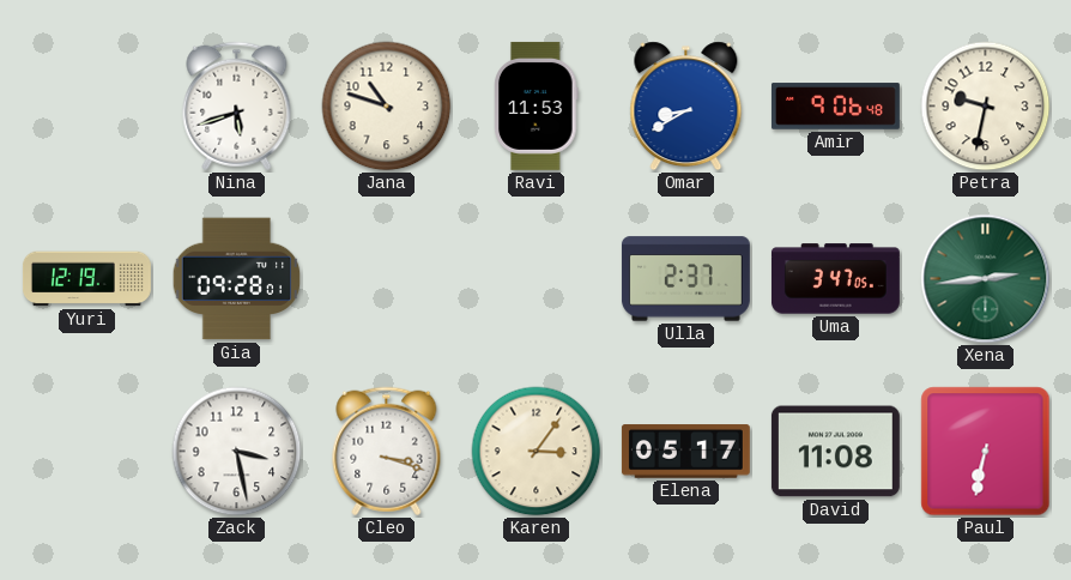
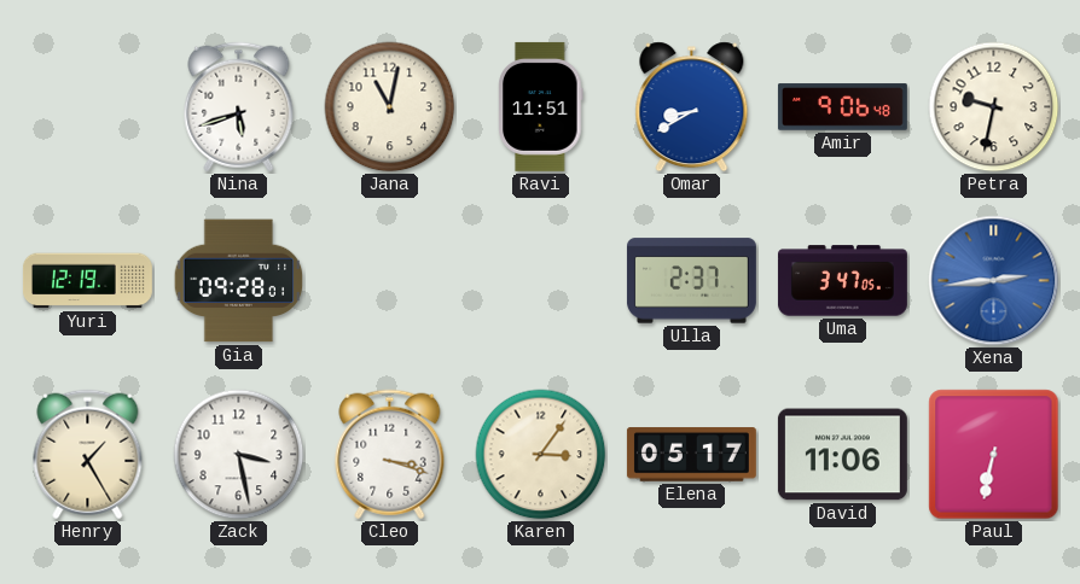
Jana: 10:48 -> 11:02 (390, 107)
Ravi: 11:53 -> 11:51 (541, 106)
Xena dial: green -> blue (994, 281)
Henry: none -> 1:25 (88, 455)
David: 11:08 -> 11:06 (842, 455)
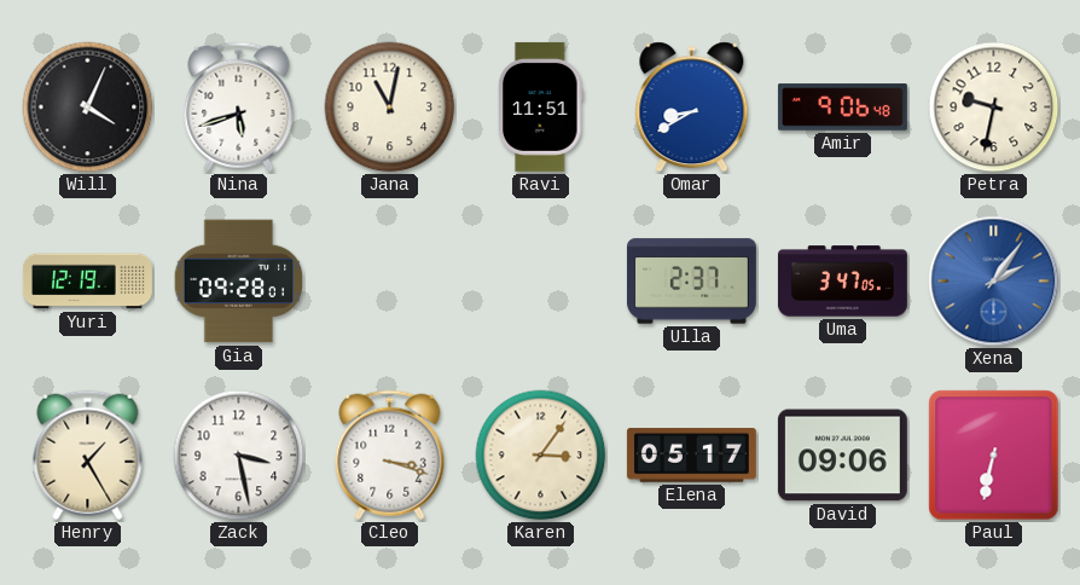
Will: none -> 4:04 (88, 108)
Xena: 2:44 -> 2:06 (994, 282)
David: 11:06 -> 09:06 (842, 456)
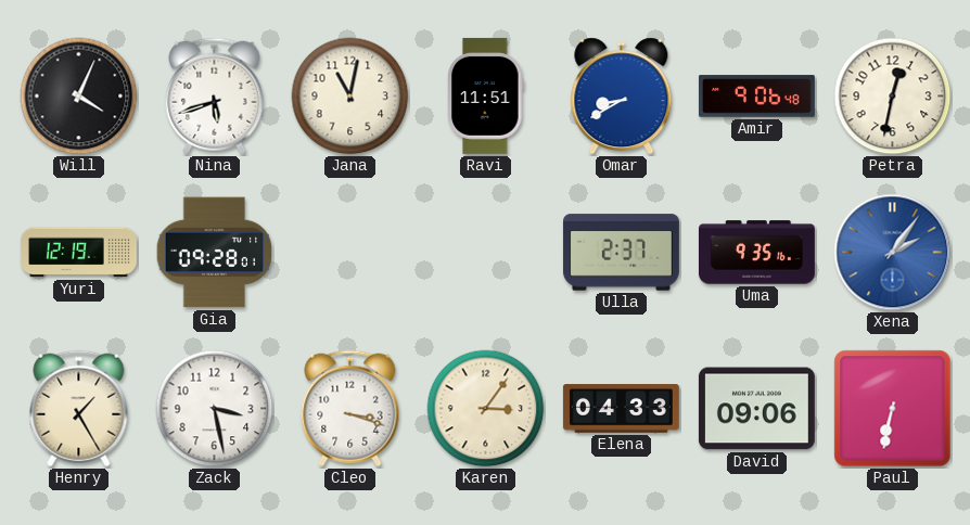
Petra: 9:32 -> 12:32 (893, 97)
Uma: 3:47 -> 9:35 (756, 253)
Elena: 05:17 -> 04:33 (621, 409)
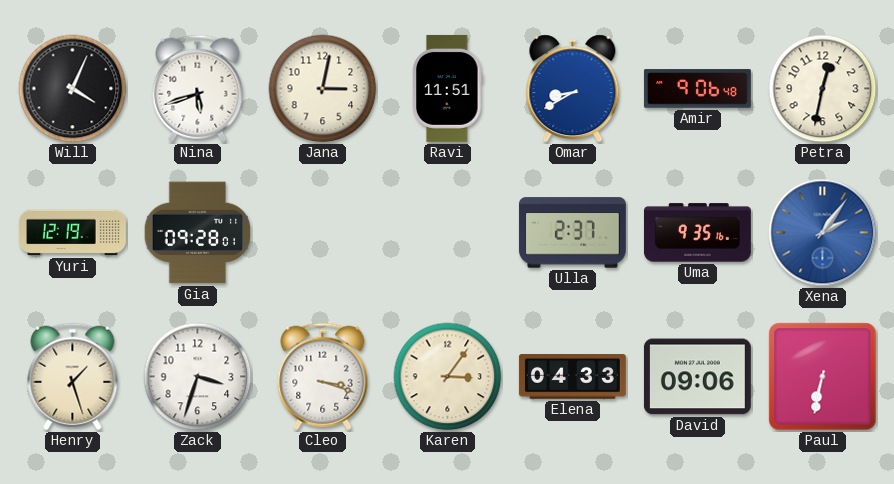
Jana: 11:02 -> 3:02 (323, 89)
Henry: 1:25 -> 1:27 (73, 377)
Zack: 3:28 -> 3:33 (198, 377)
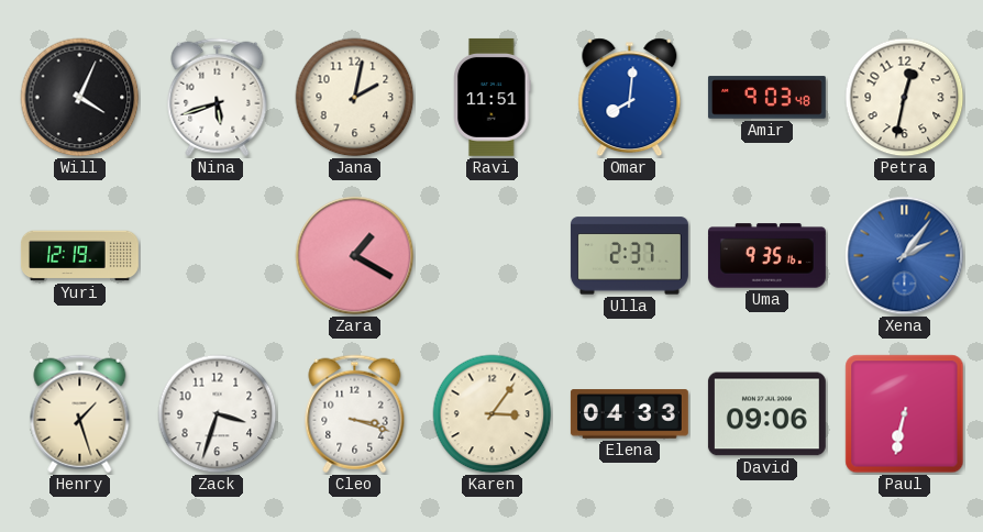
Jana: 3:02 -> 2:02 (355, 98)
Omar: 8:40 -> 8:01 (630, 98)
Amir: 9:06 -> 9:03 (766, 98)
Gia: 09:28 -> none (198, 233)
Zara: none -> 1:20 (355, 256)
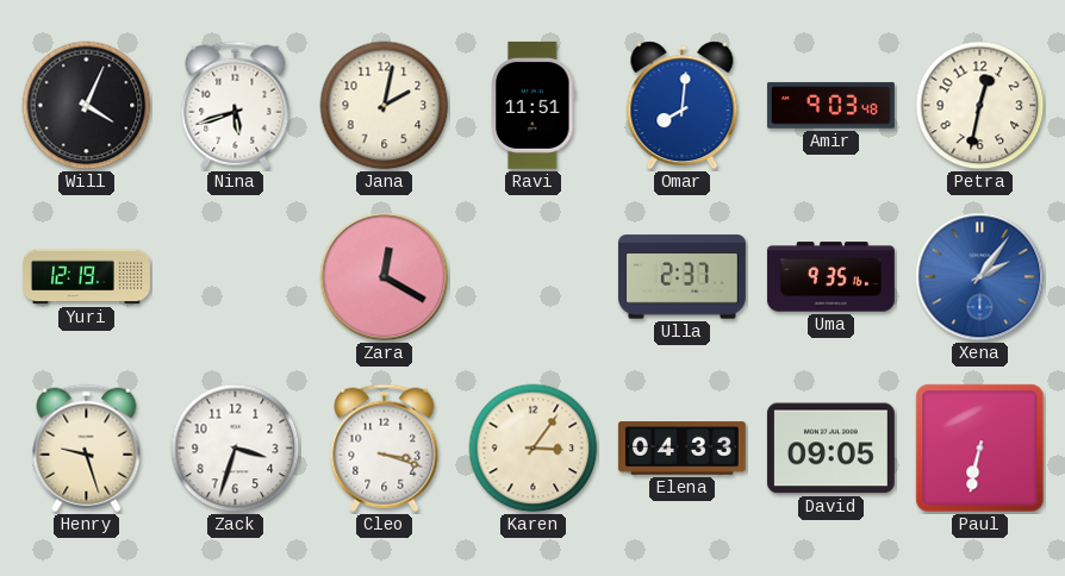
Zara: 1:20 -> 12:20 (385, 277)
Henry: 1:27 -> 9:27 (87, 449)
David: 09:06 -> 09:05 (830, 449)
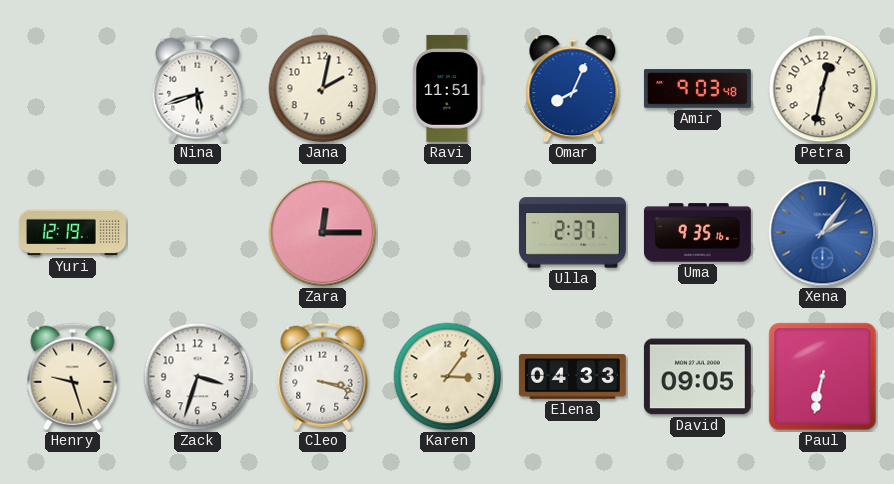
Will: 4:04 -> none (87, 106)
Omar: 8:01 -> 8:04 (573, 89)
Zara: 12:20 -> 12:15 (323, 233)
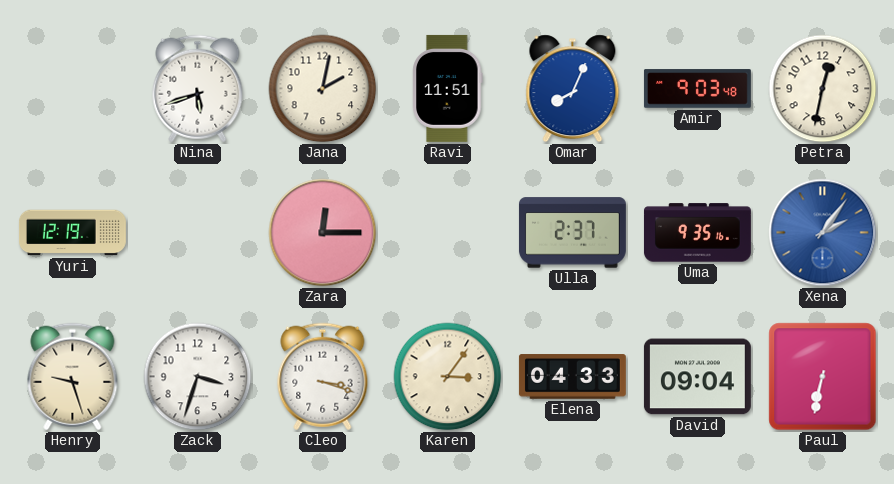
David: 09:05 -> 09:04 (697, 377)
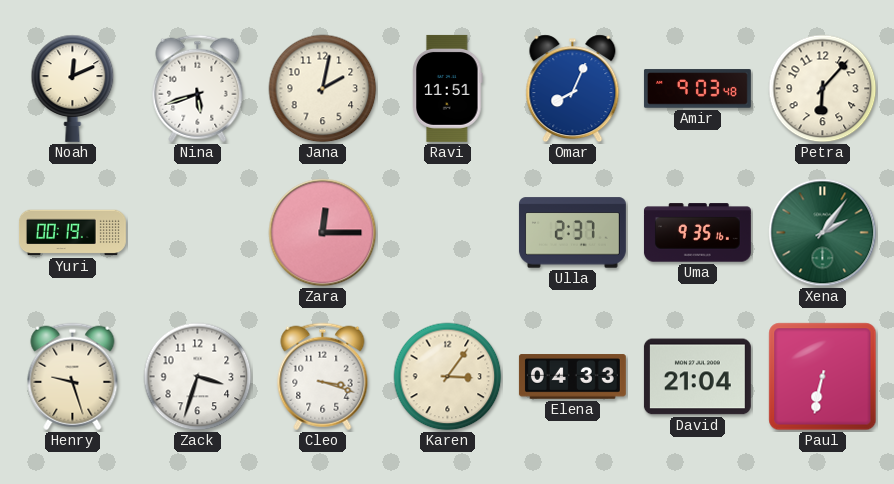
Noah: none -> 12:11 (73, 88)
Petra: 12:32 -> 6:07 (823, 89)
Yuri: 12:19 -> 00:19 (72, 233)
Xena dial: blue -> green (823, 233)
David: 09:04 -> 21:04 (697, 377)
